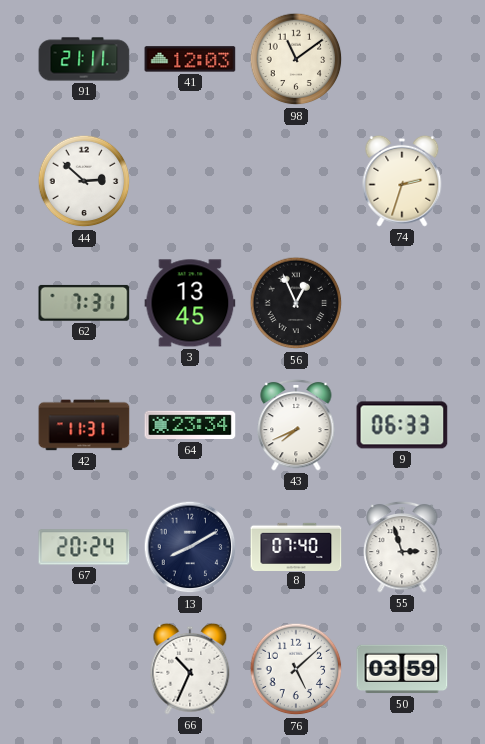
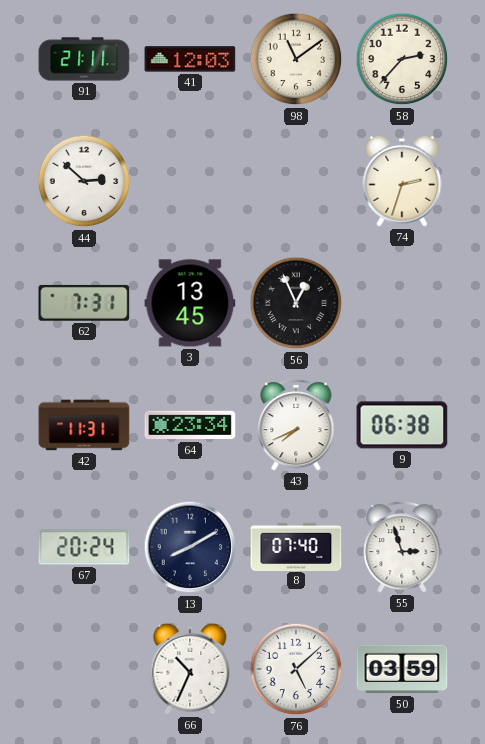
58: none -> 2:37 (402, 59)
9: 06:33 -> 06:38 (402, 425)
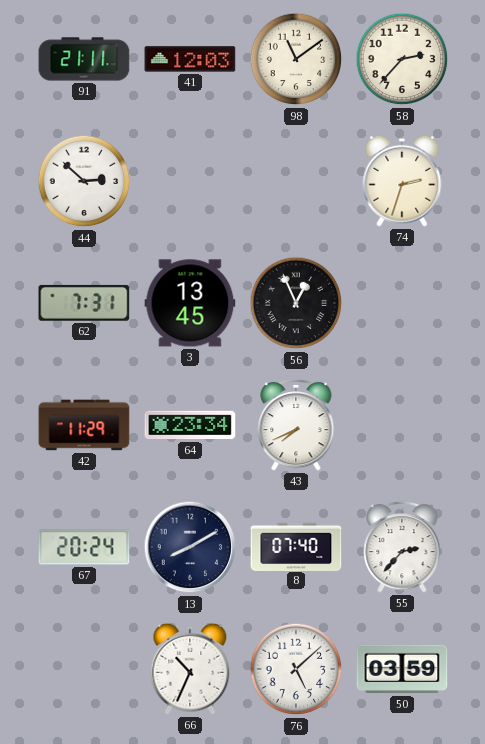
42: 11:31 -> 11:29 (84, 425)
9: 06:38 -> none (402, 425)
55: 2:57 -> 2:37 (402, 547)
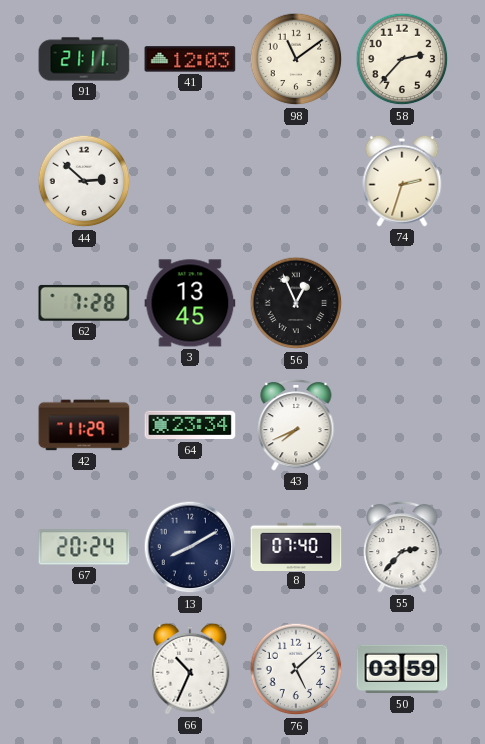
62: 7:31 -> 7:28 (84, 303)
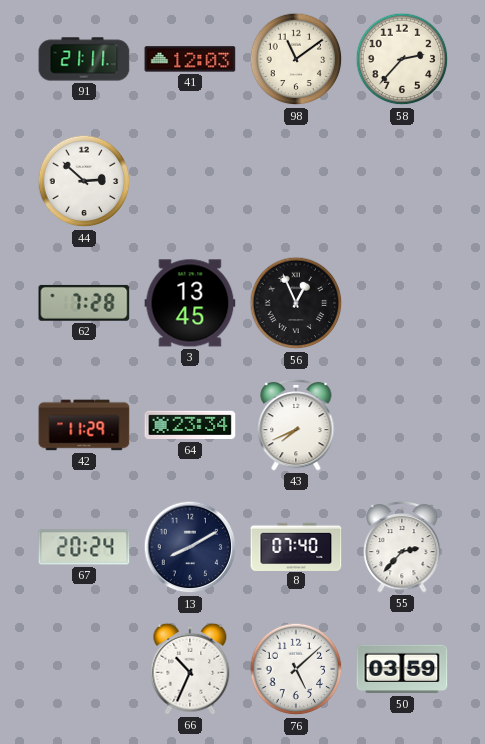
74: 2:33 -> none (402, 181)
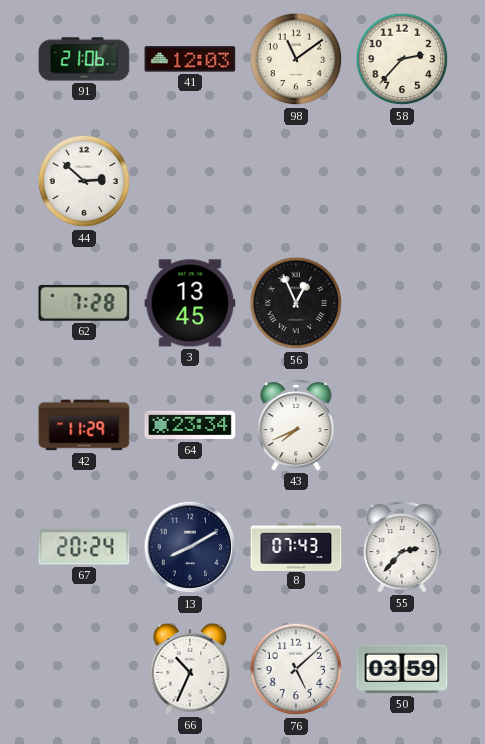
91: 21:11 -> 21:06 (84, 59)
8: 07:40 -> 07:43 (296, 546)
